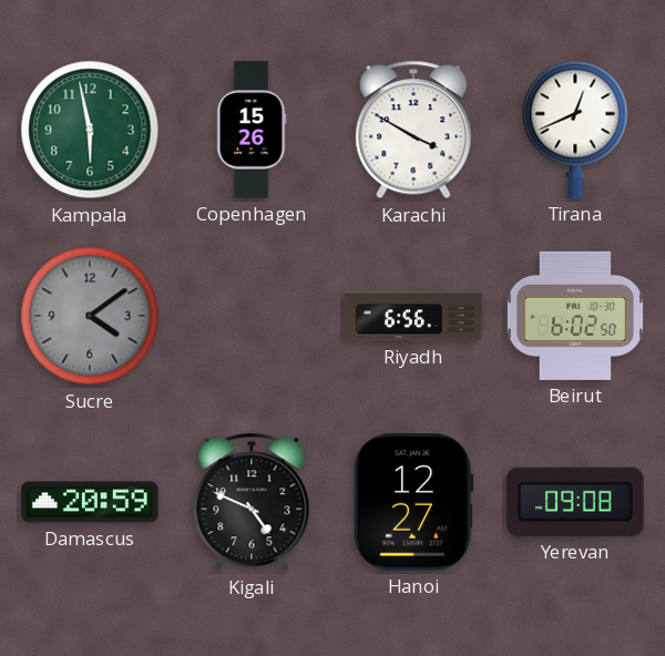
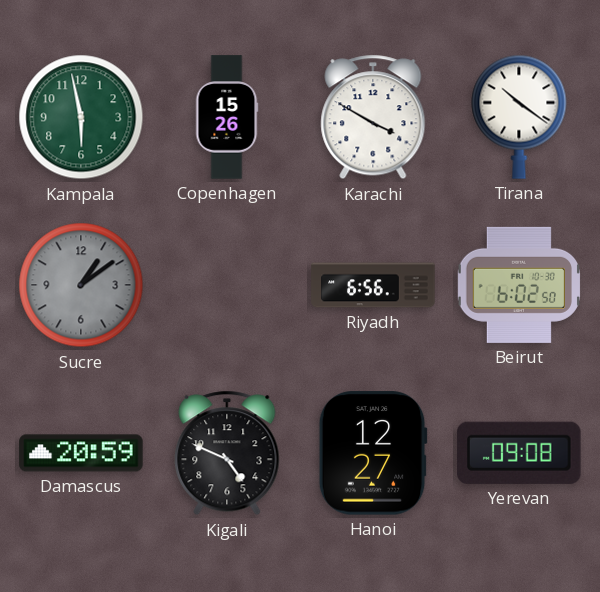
Tirana: 12:41 -> 10:21 (519, 117)
Sucre: 4:09 -> 1:09 (81, 285)
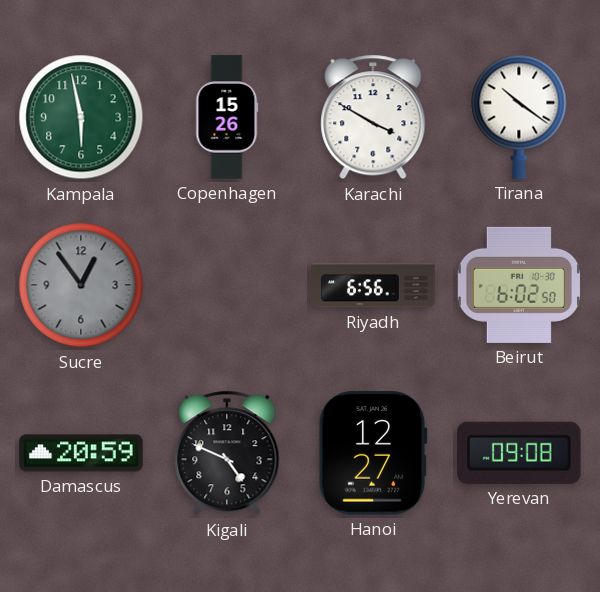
Sucre: 1:09 -> 12:54 (81, 285)
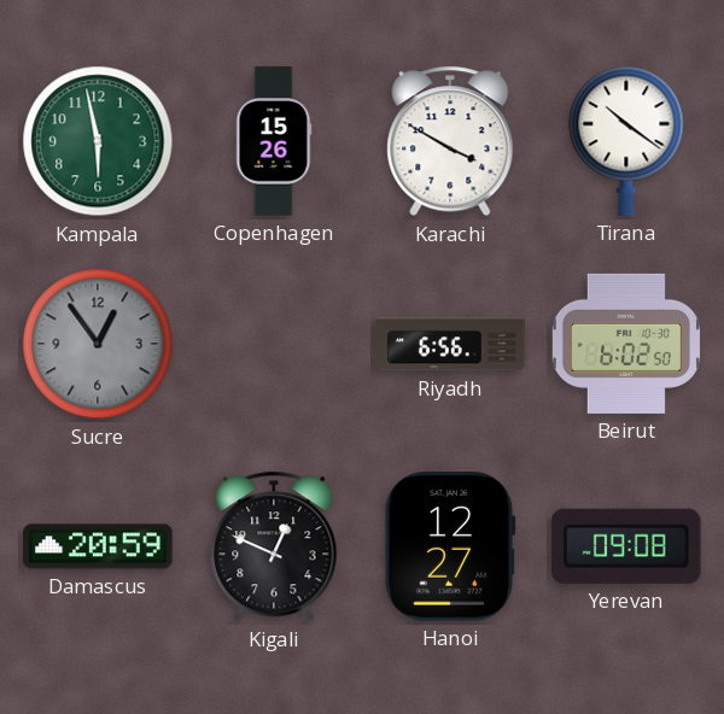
Kigali: 4:49 -> 12:49 (274, 546)
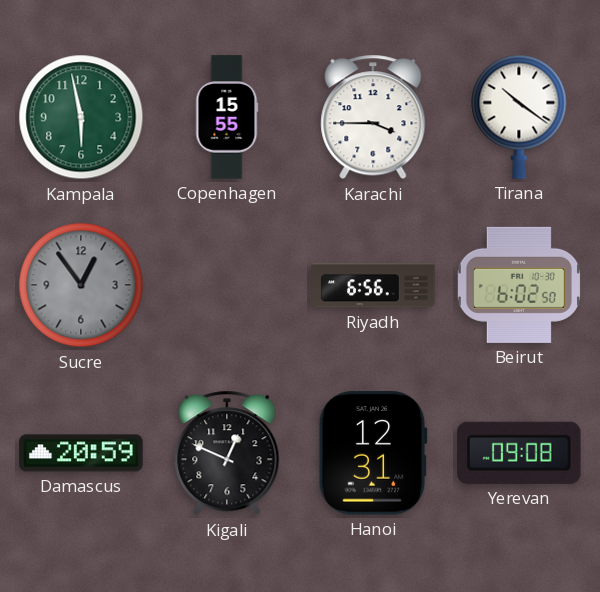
Copenhagen: 15:26 -> 15:55 (227, 117)
Karachi: 3:50 -> 3:45 (373, 117)
Hanoi: 12:27 -> 12:31 (373, 453)
